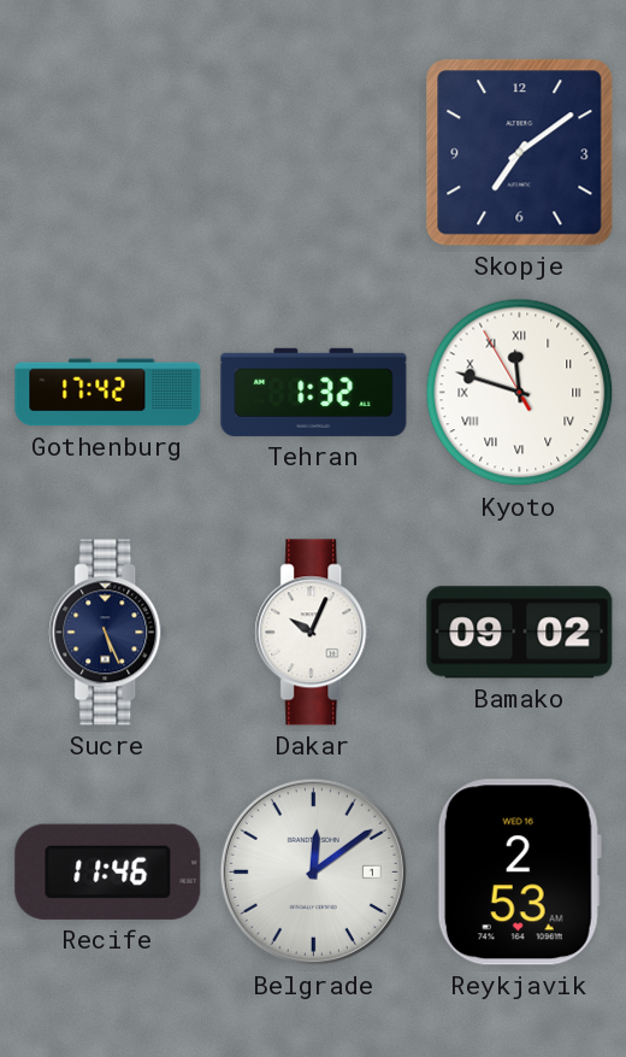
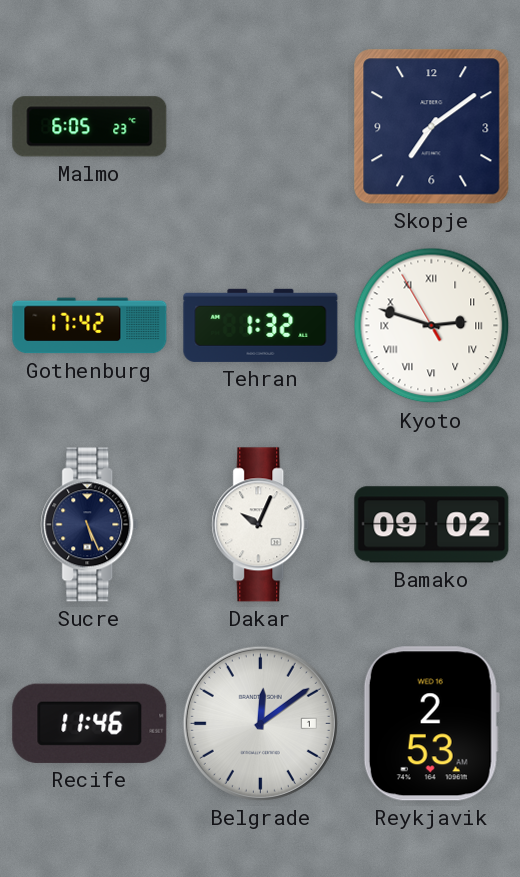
Malmo: none -> 6:05 (90, 127)
Kyoto: 11:47 -> 2:47 (432, 326)
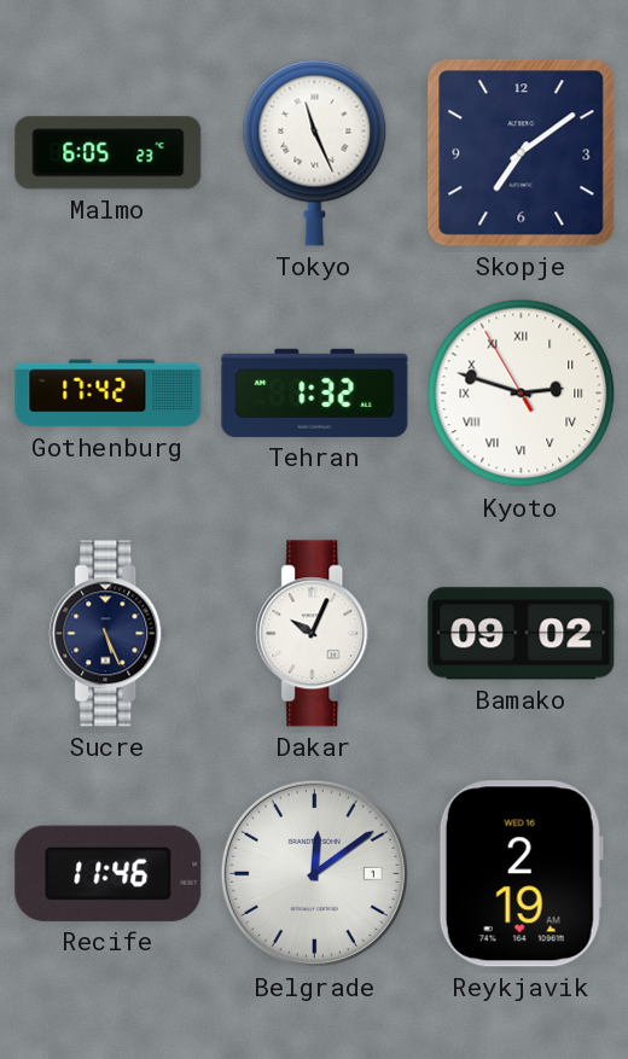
Tokyo: none -> 11:26 (315, 152)
Reykjavik: 2:53 -> 2:19 (521, 874)
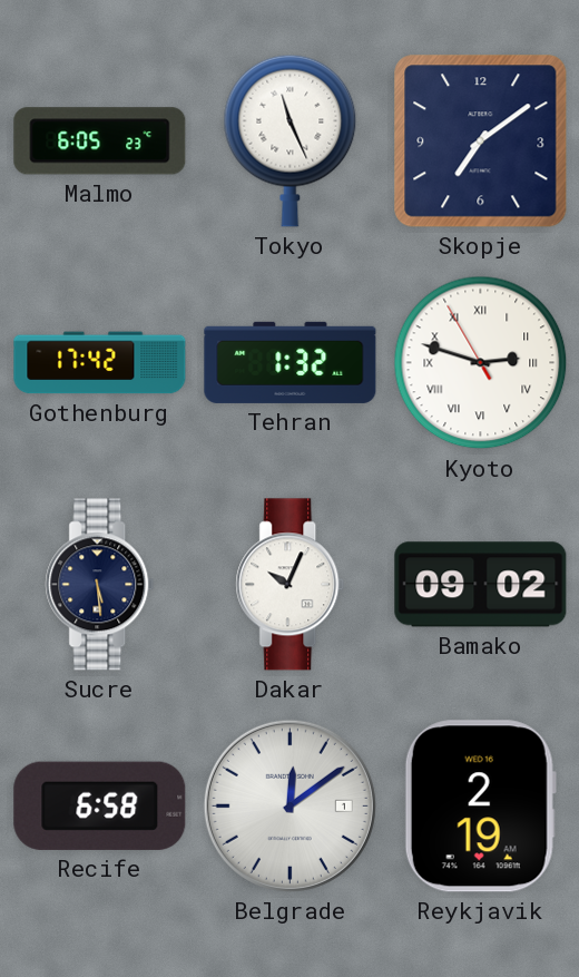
Sucre: 5:26 -> 5:29 (100, 585)
Recife: 11:46 -> 6:58 (100, 805)
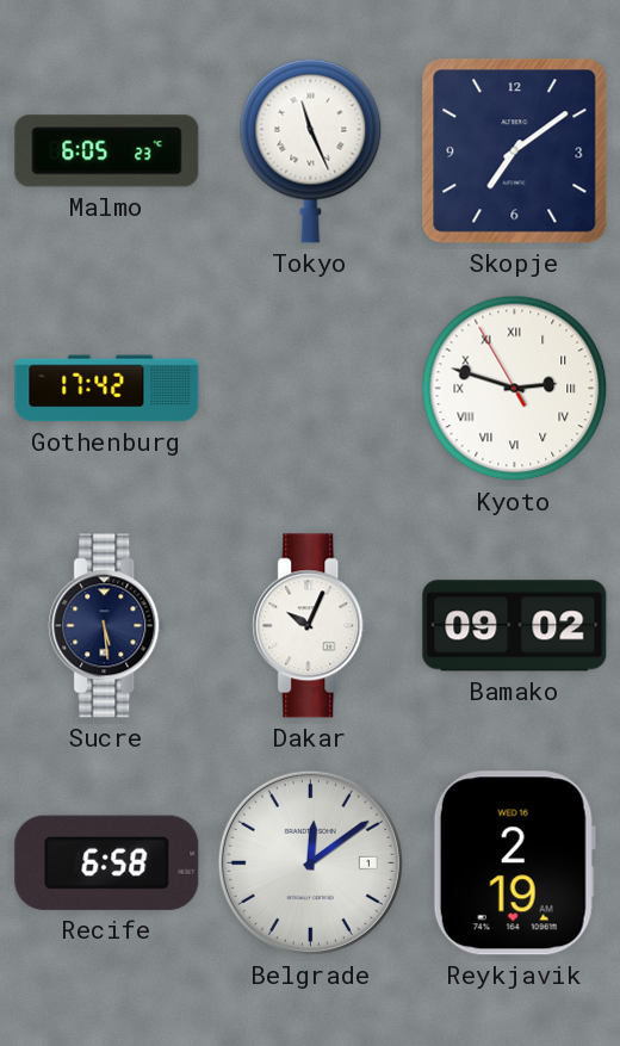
Tehran: 1:32 -> none (291, 362)
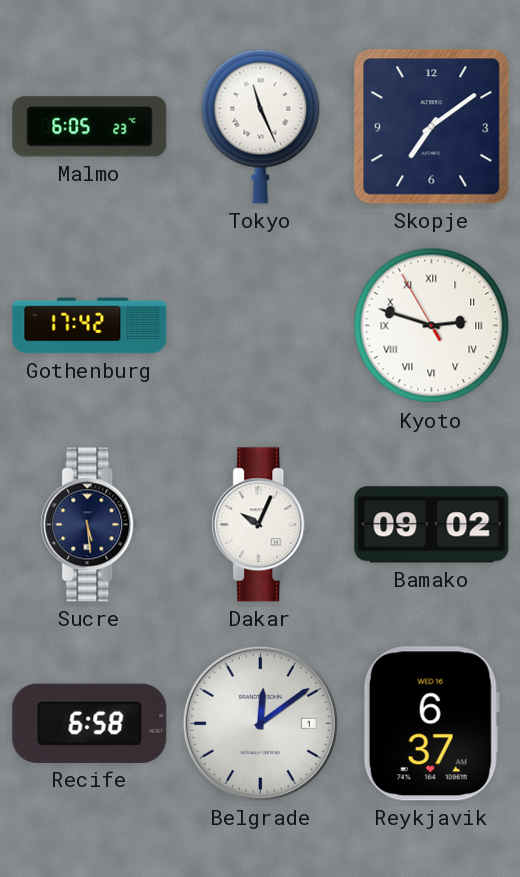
Reykjavik: 2:19 -> 6:37 (431, 724)
